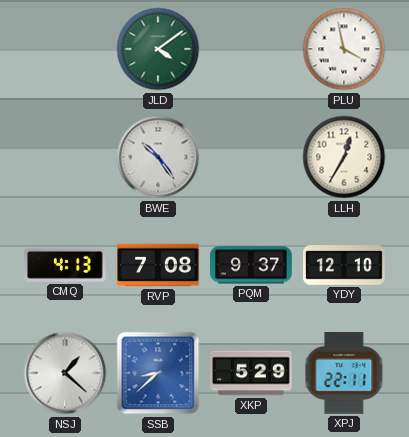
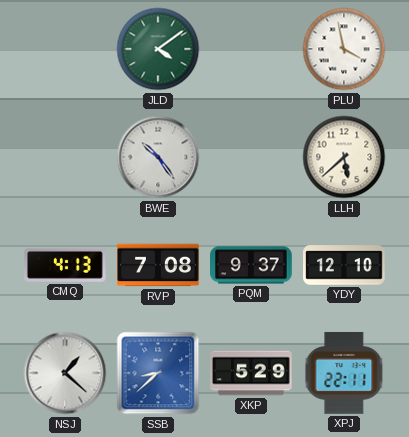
LLH: 12:35 -> 5:38 (344, 157)
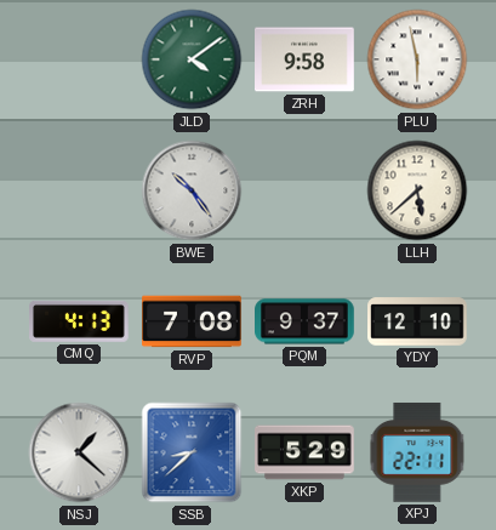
ZRH: none -> 9:58 (306, 59)
PLU: 3:58 -> 5:58 (417, 59)
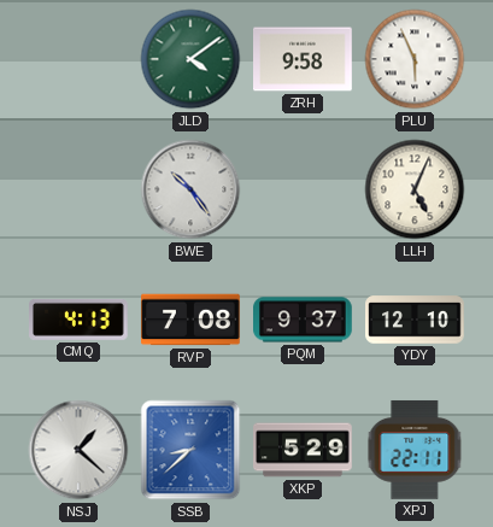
PLU: 5:58 -> 5:56 (415, 59)
LLH: 5:38 -> 5:04 (415, 189)
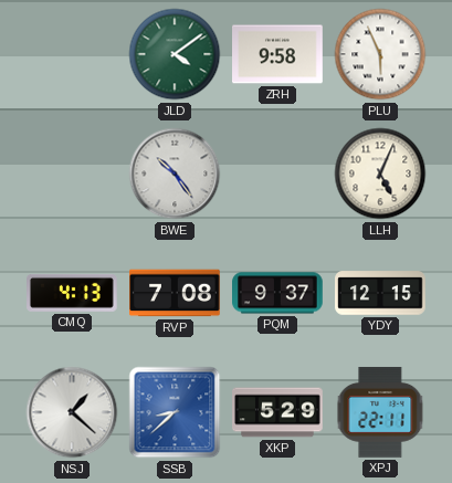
YDY: 12:10 -> 12:15 (380, 293)
